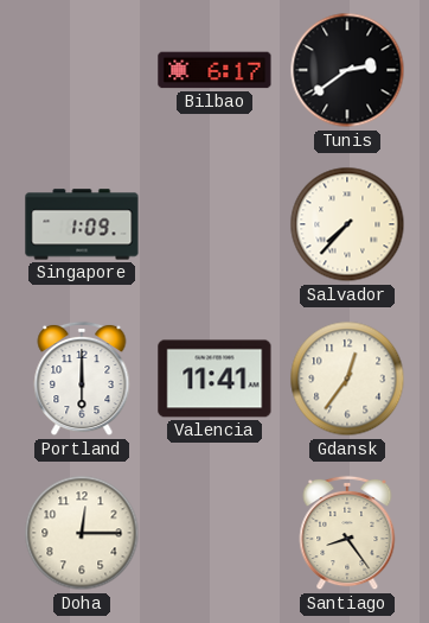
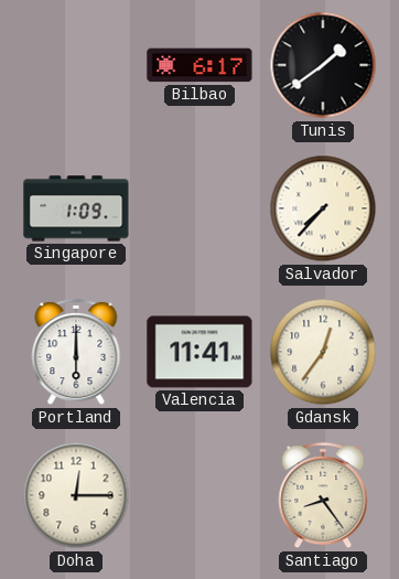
Tunis: 2:39 -> 1:39 (323, 65)
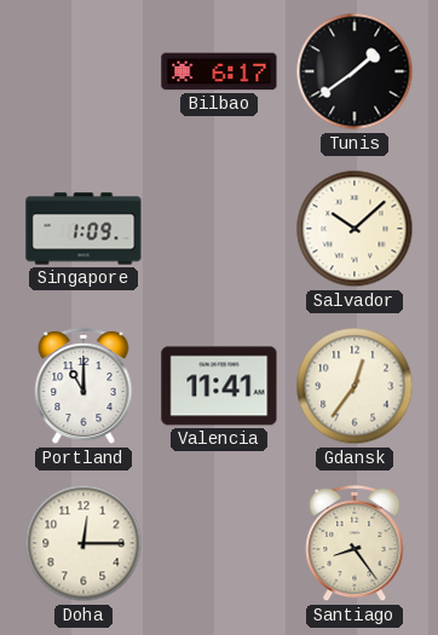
Salvador: 7:37 -> 10:08 (355, 229)
Portland: 6:00 -> 11:00 (83, 386)
